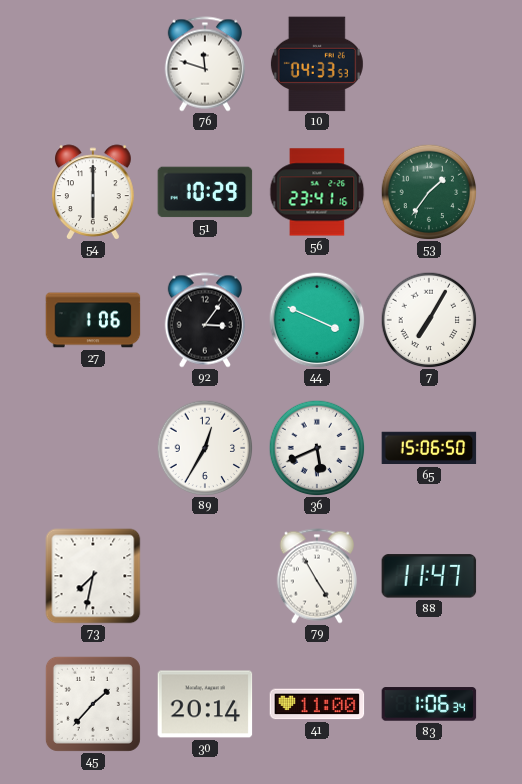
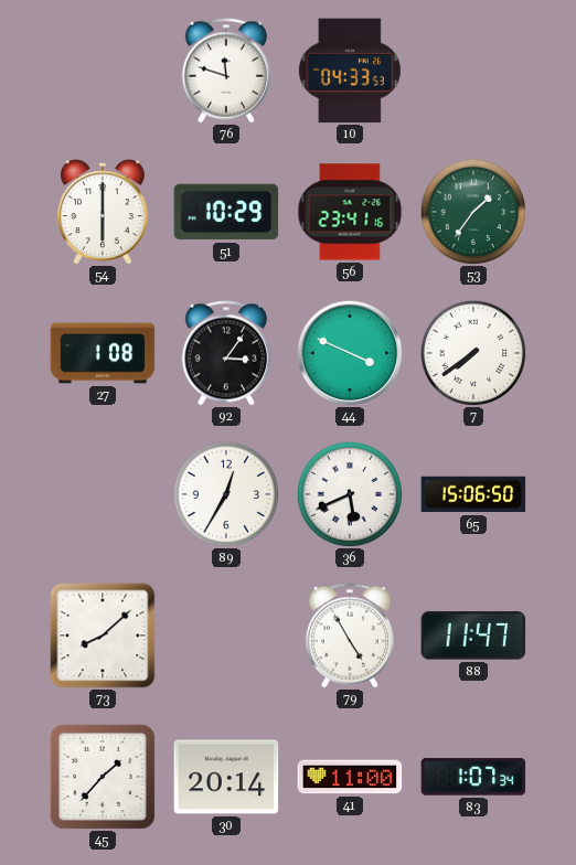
27: 1:06 -> 1:08 (103, 353)
7: 7:05 -> 7:39 (473, 353)
73: 7:32 -> 8:08 (103, 636)
83: 1:06 -> 1:07 (473, 777)
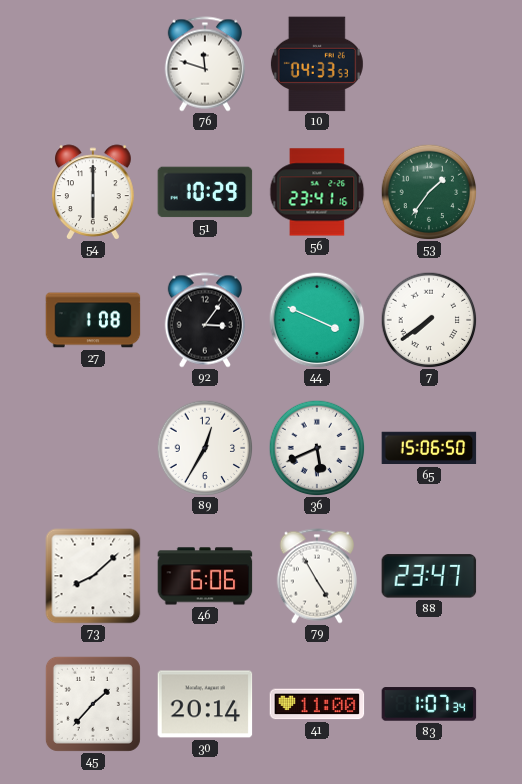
46: none -> 6:06 (205, 576)
88: 11:47 -> 23:47 (429, 576)
